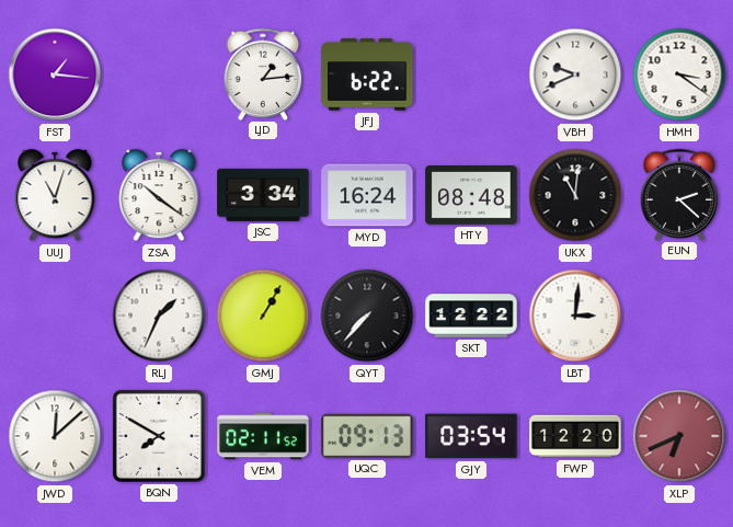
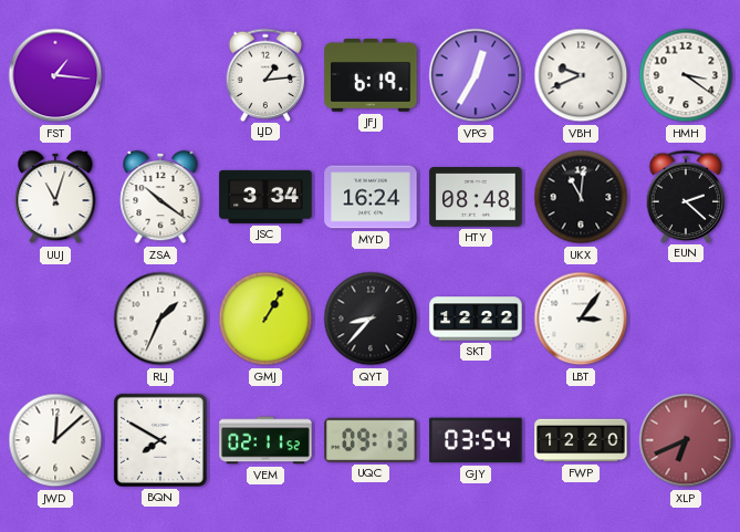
JFJ: 6:22 -> 6:19 (371, 76)
VPG: none -> 12:35 (476, 75)
QYT: 7:37 -> 8:37 (371, 319)
LBT: 3:01 -> 3:06 (581, 319)
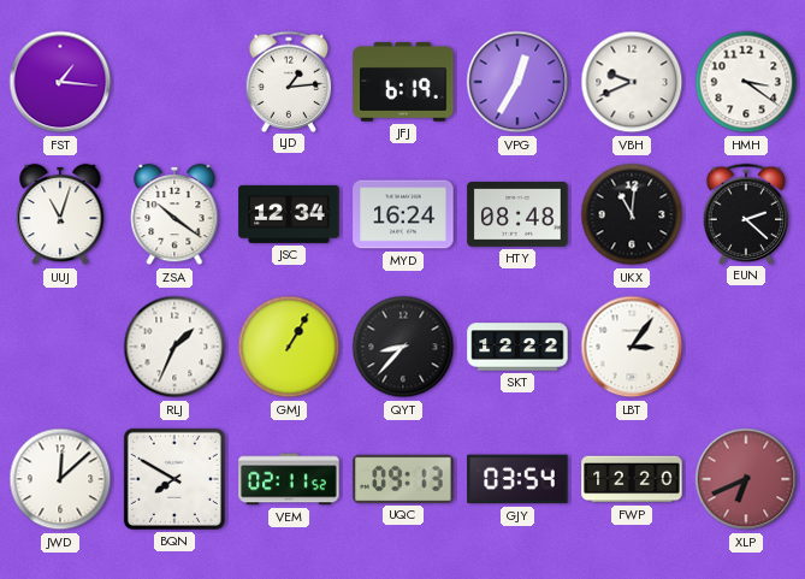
JSC: 3:34 -> 12:34 (289, 214)
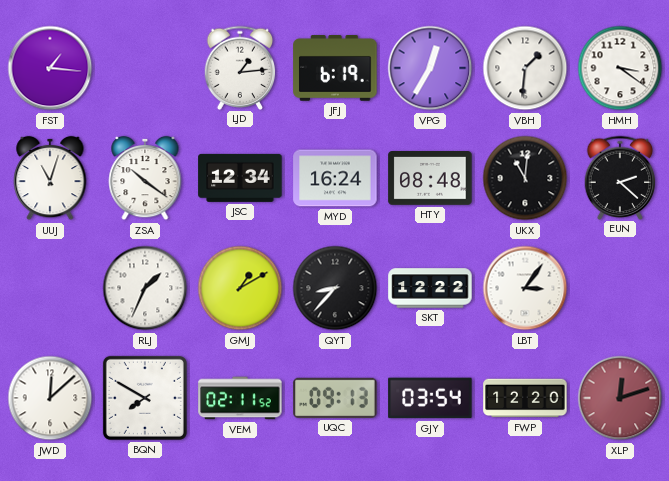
VBH: 9:41 -> 1:31 (525, 68)
GMJ: 1:05 -> 1:10 (240, 288)
XLP: 6:41 -> 12:12 (620, 398)
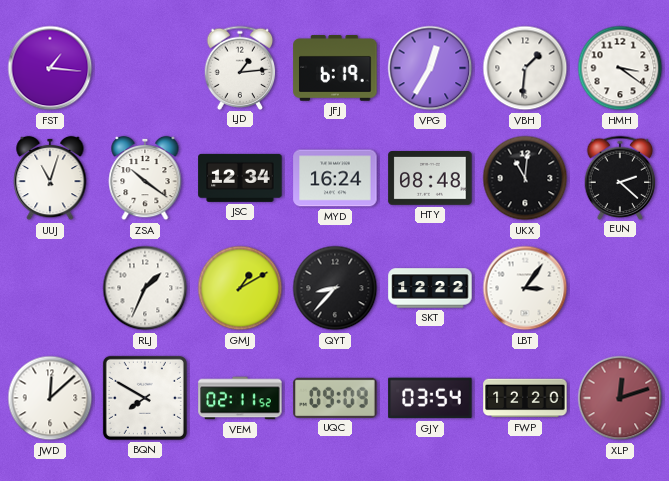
UQC: 09:13 -> 09:09 (335, 398)
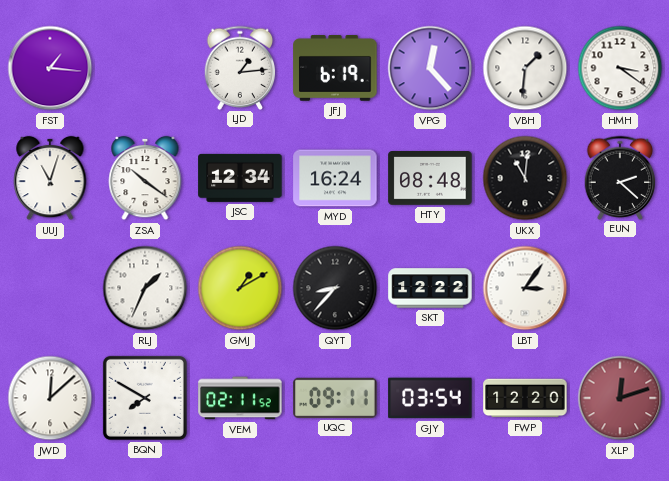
VPG: 12:35 -> 12:23 (430, 68)
UQC: 09:09 -> 09:11 (335, 398)
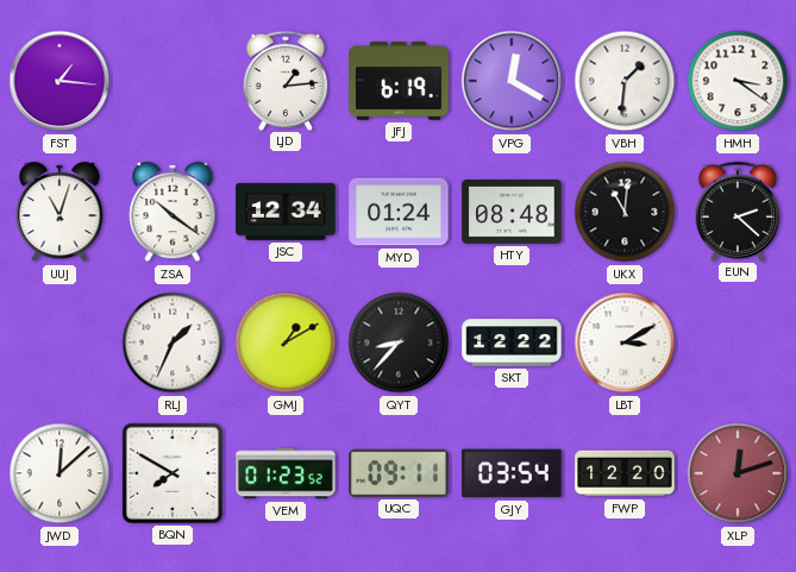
VPG: 12:23 -> 12:20 (512, 81)
MYD: 16:24 -> 01:24 (399, 212)
LBT: 3:06 -> 3:10 (625, 342)
VEM: 02:11 -> 01:23 (286, 473)
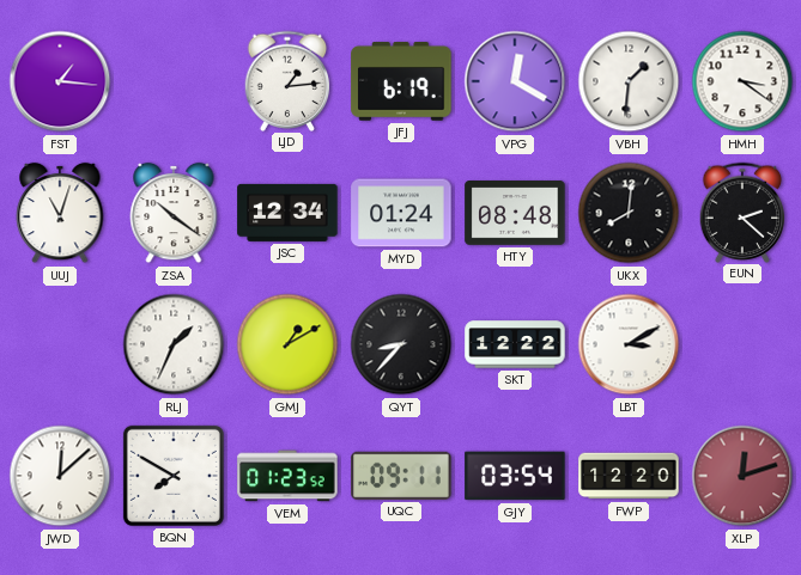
UKX: 11:01 -> 8:01 (629, 213)
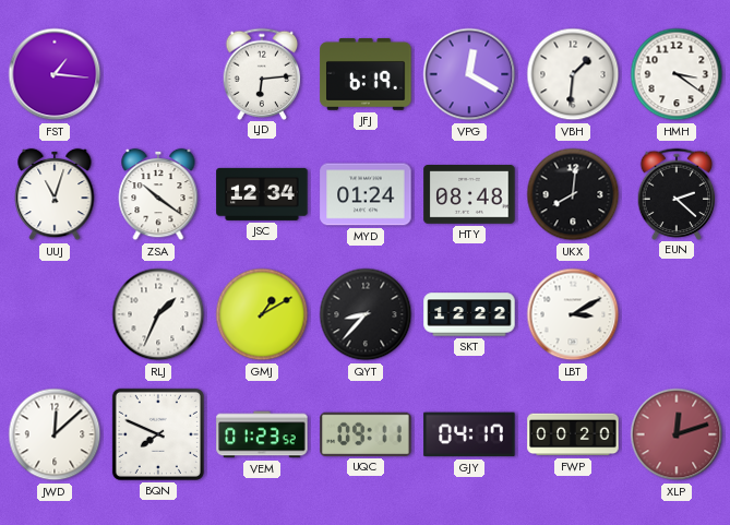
LJD: 1:14 -> 6:14 (262, 73)
BQN: 7:50 -> 7:49 (158, 434)
GJY: 03:54 -> 04:17 (469, 434)
FWP: 12:20 -> 00:20 (573, 434)
